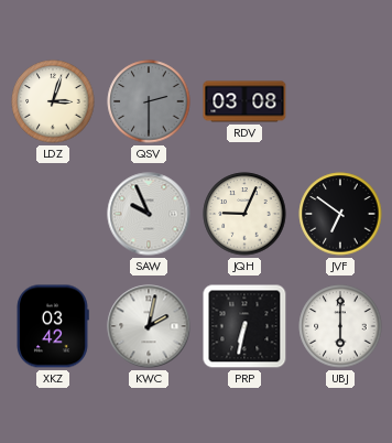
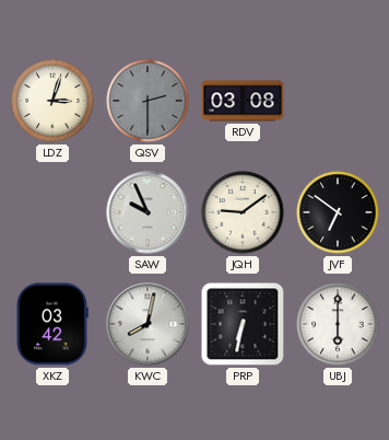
JQH: 9:04 -> 9:09 (243, 212)
KWC: 2:02 -> 8:02 (148, 324)
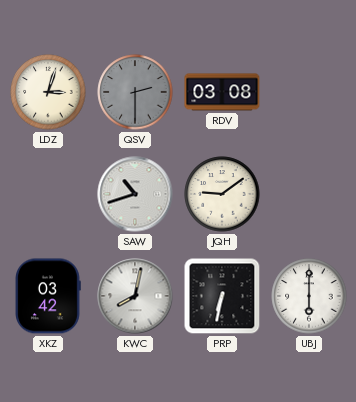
SAW: 9:56 -> 10:42 (135, 194)
JVF: 6:51 -> none (338, 212)
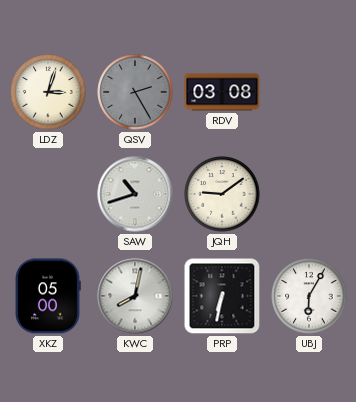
QSV: 2:30 -> 2:25 (135, 92)
XKZ: 03:42 -> 05:00 (48, 296)
UBJ: 6:00 -> 6:05 (309, 296)
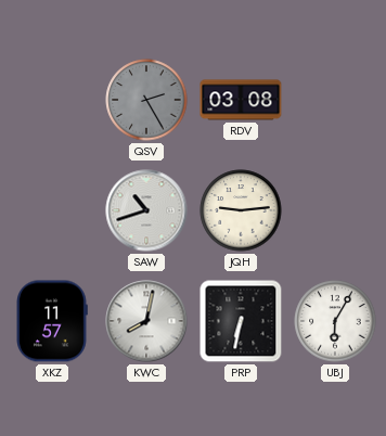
LDZ: 3:03 -> none (48, 92)
JQH: 9:09 -> 9:14 (241, 210)
XKZ: 05:00 -> 11:57 (52, 321)
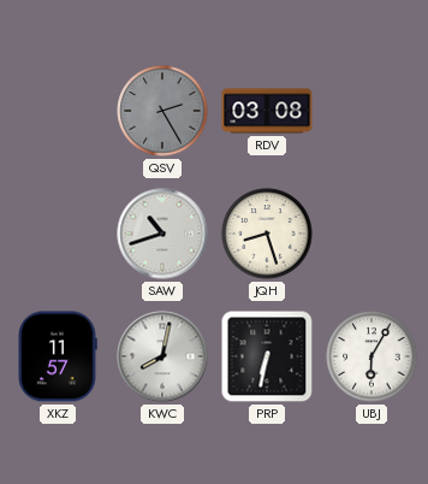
JQH: 9:14 -> 8:27 (267, 234)
